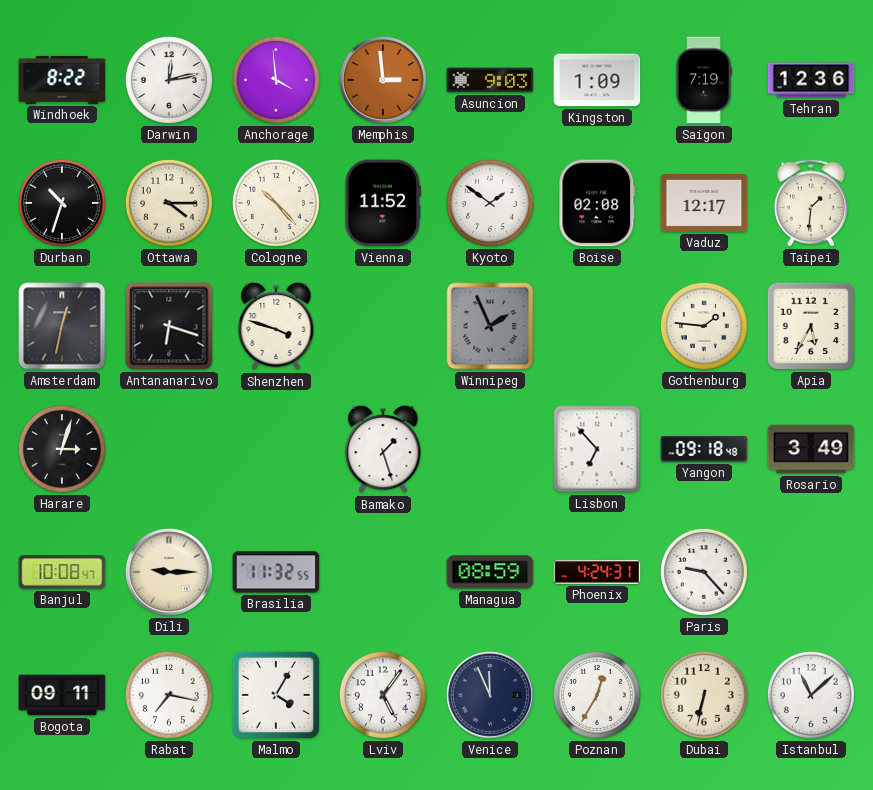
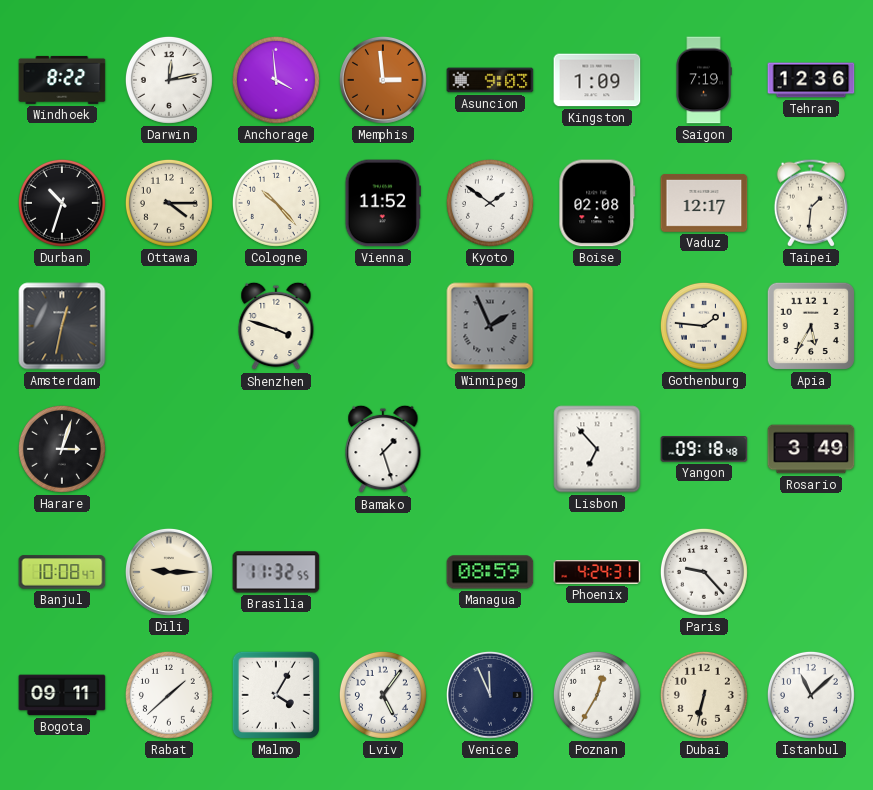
Antananarivo: 6:18 -> none (169, 326)
Rabat: 7:17 -> 1:38 (169, 695)
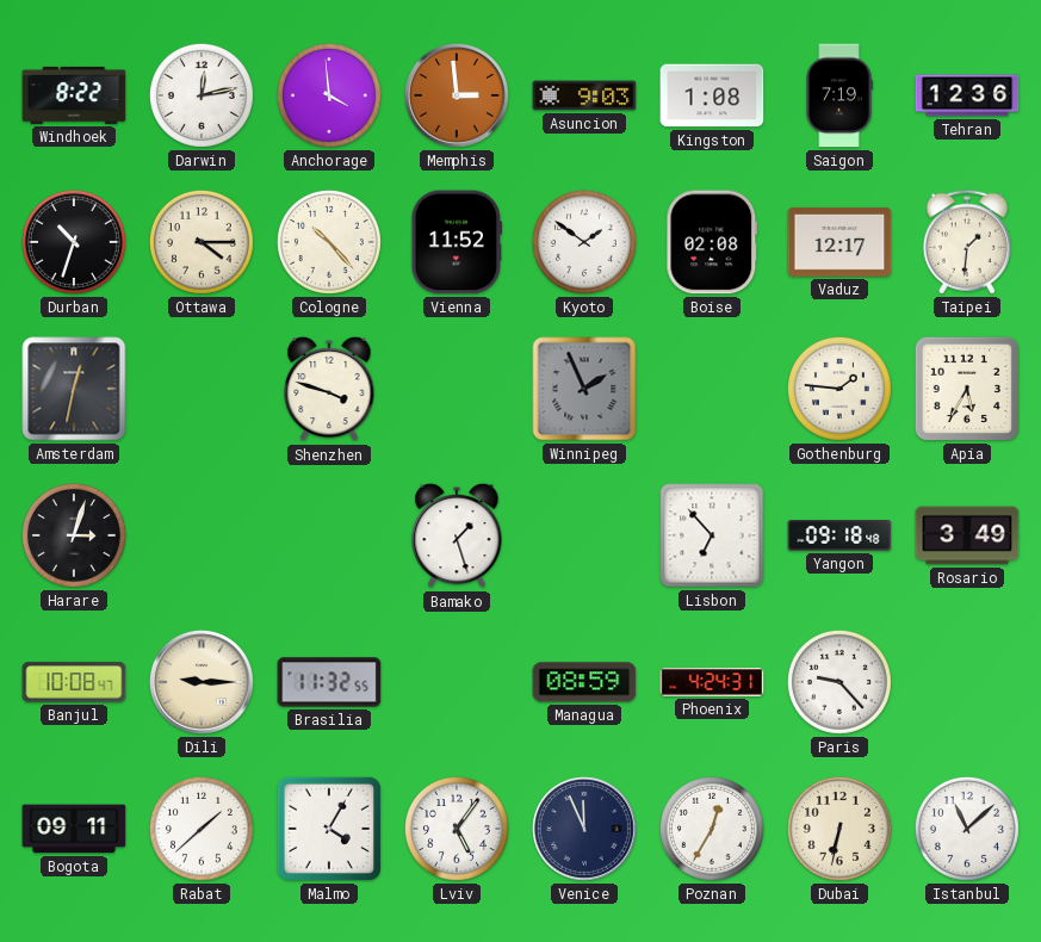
Kingston: 1:09 -> 1:08 (712, 95)
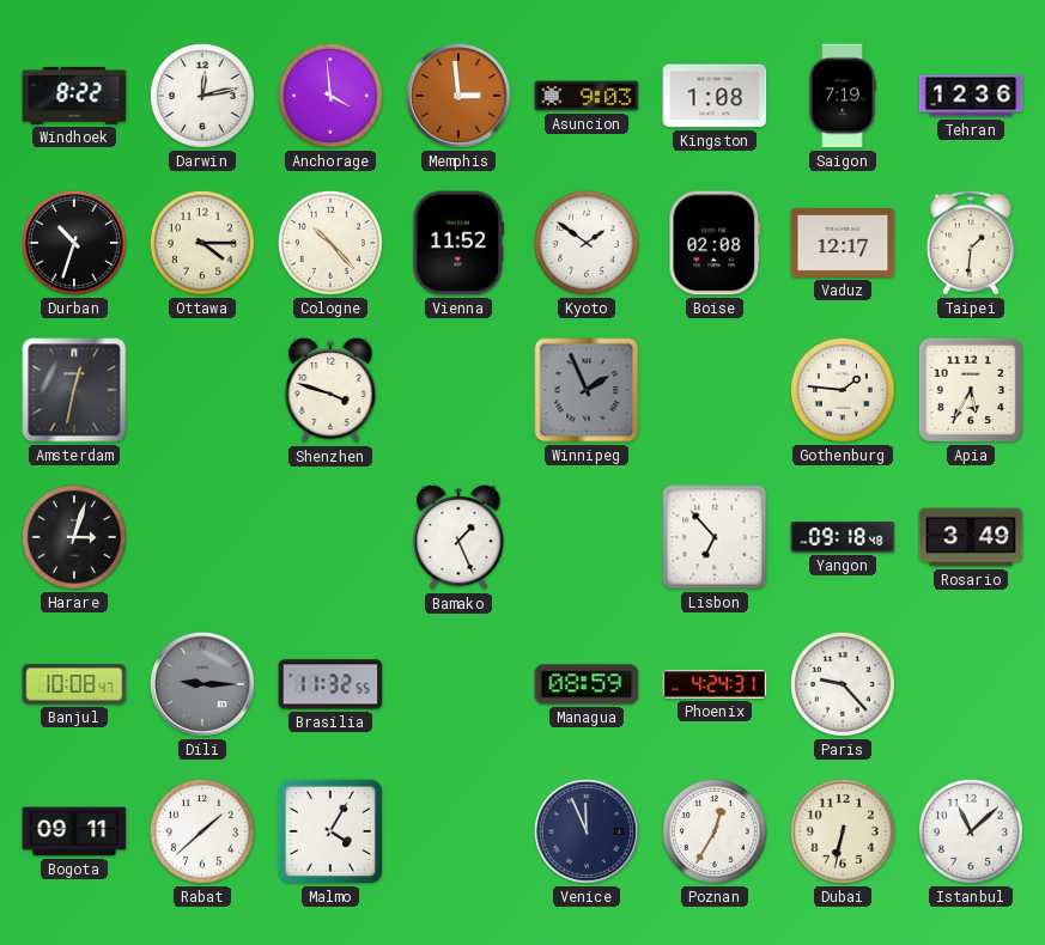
Bamako: 1:27 -> 1:26 (458, 537)
Dili dial: cream -> grey (202, 684)
Lviv: 5:06 -> none (457, 829)
